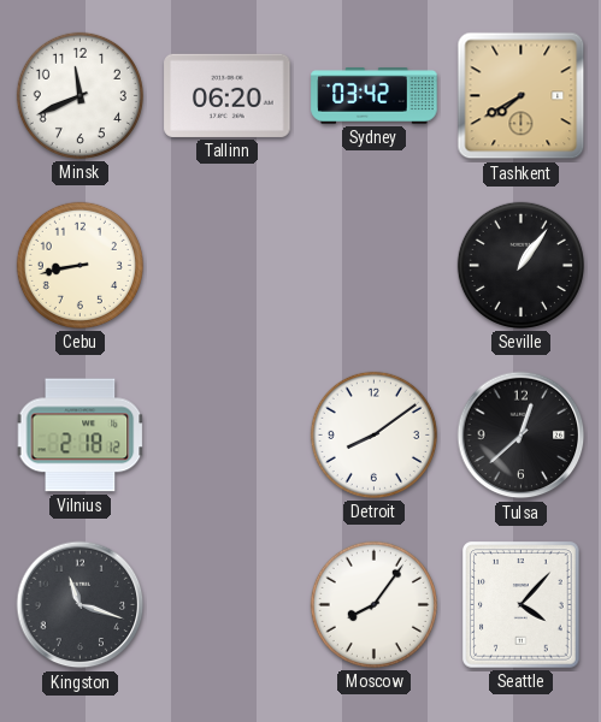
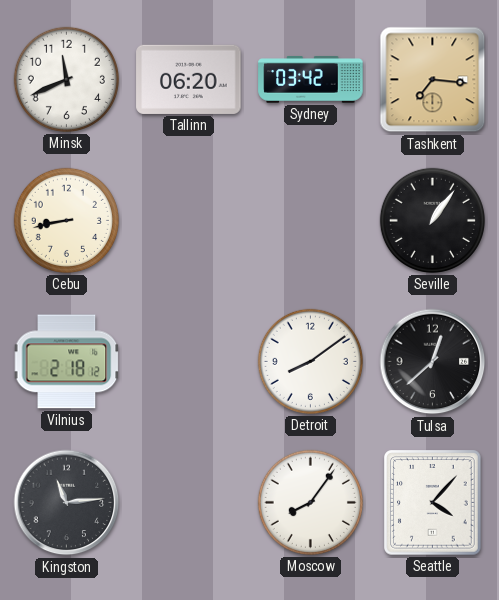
Tashkent: 7:40 -> 7:16 (433, 80)
Kingston: 11:18 -> 11:14 (67, 503)
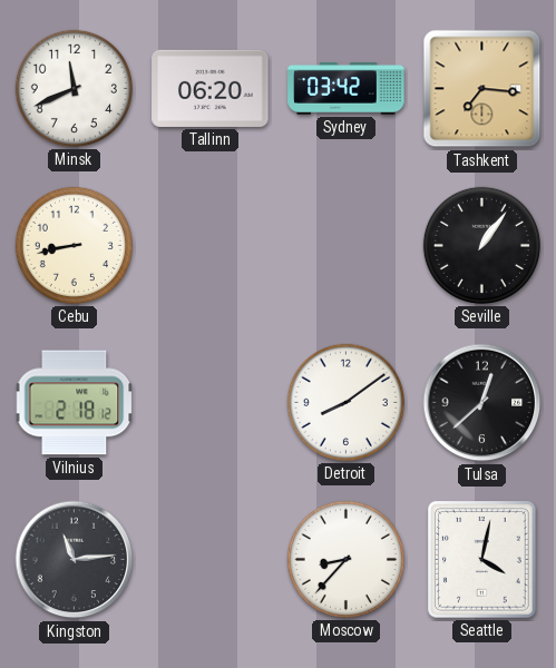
Moscow: 8:06 -> 8:37 (345, 559)
Seattle: 4:07 -> 4:02 (482, 560)
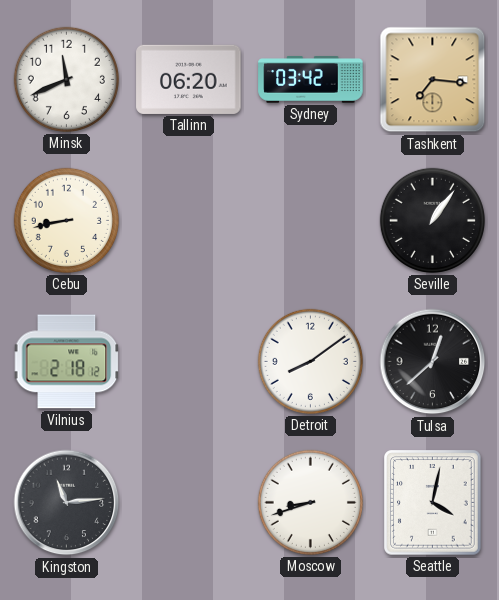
Moscow: 8:37 -> 8:42 (310, 502)
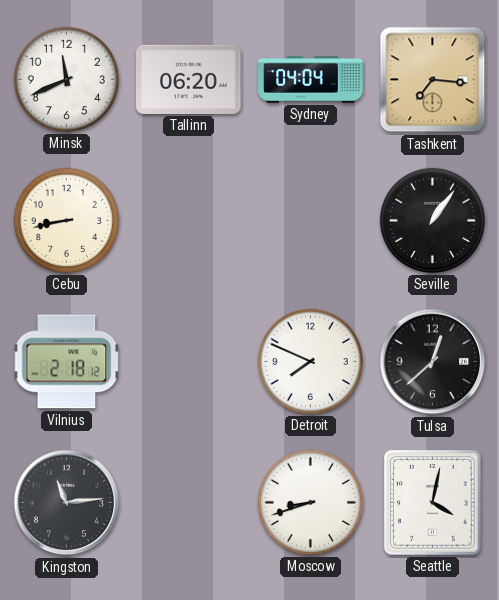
Sydney: 03:42 -> 04:04 (311, 80)
Detroit: 8:09 -> 7:49 (310, 361)
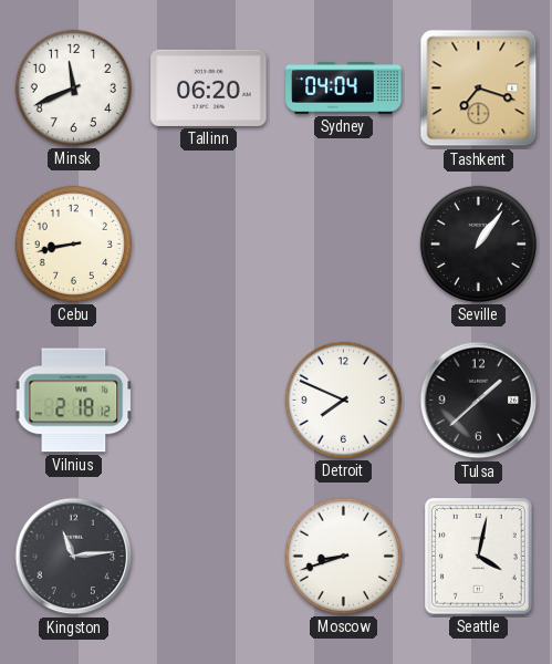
Tashkent: 7:16 -> 7:18 (479, 89)
Tulsa: 12:38 -> 1:38 (479, 401)
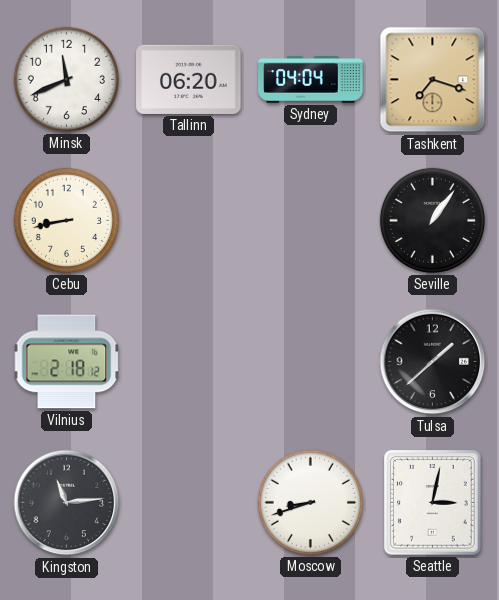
Detroit: 7:49 -> none (343, 400)
Seattle: 4:02 -> 3:02 (433, 503)
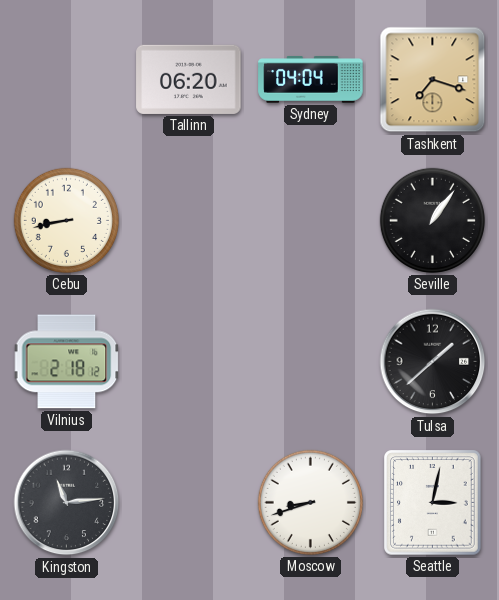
Minsk: 11:41 -> none (66, 79)
